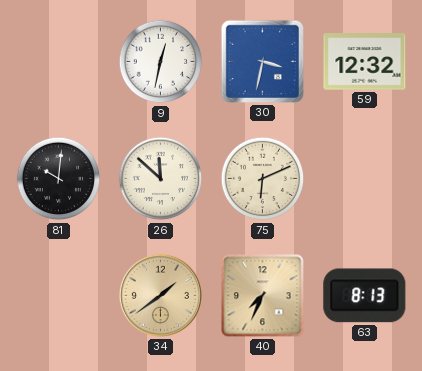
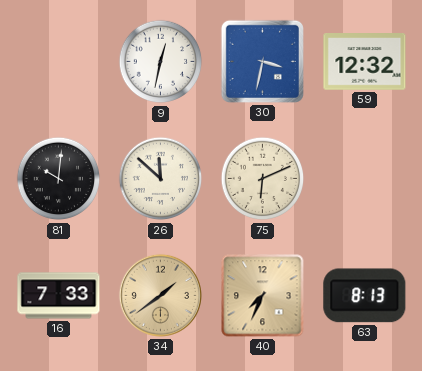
16: none -> 7:33 (59, 296)
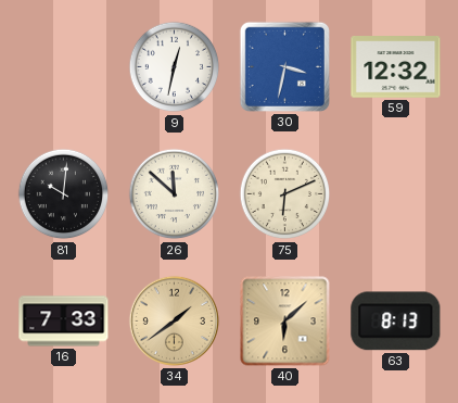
40: 7:34 -> 6:08 (285, 322)
